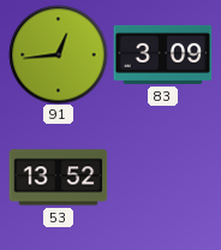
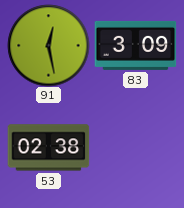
91: 12:44 -> 12:28 (48, 45)
53: 13:52 -> 02:38 (48, 148)
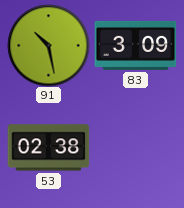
91: 12:28 -> 10:28 (48, 45)
